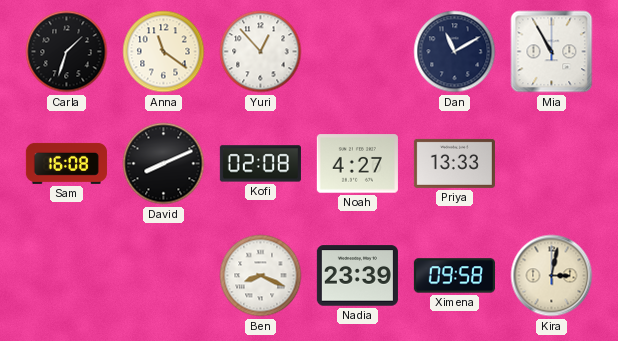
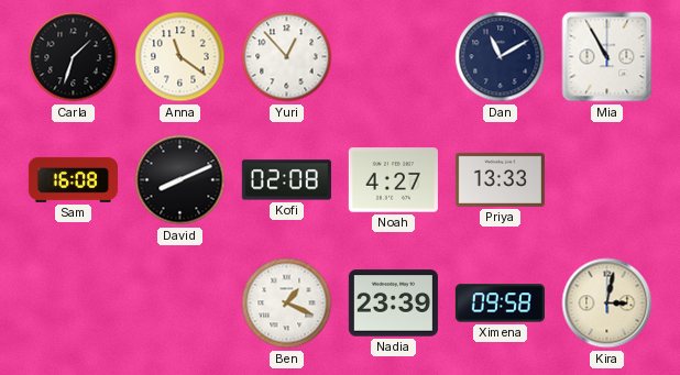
Ben: 8:19 -> 1:19 (287, 304)
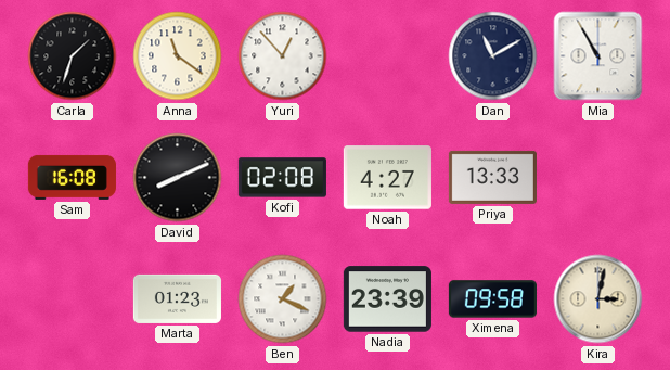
Marta: none -> 01:23 (177, 298)
